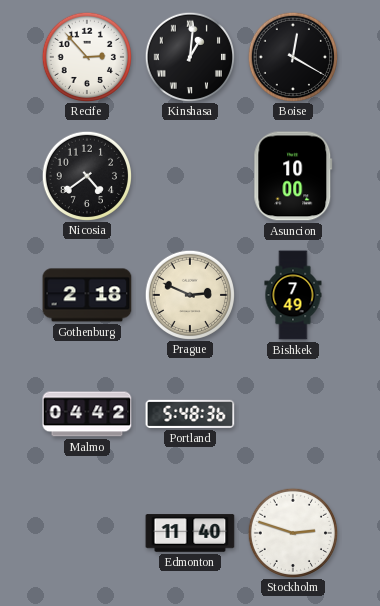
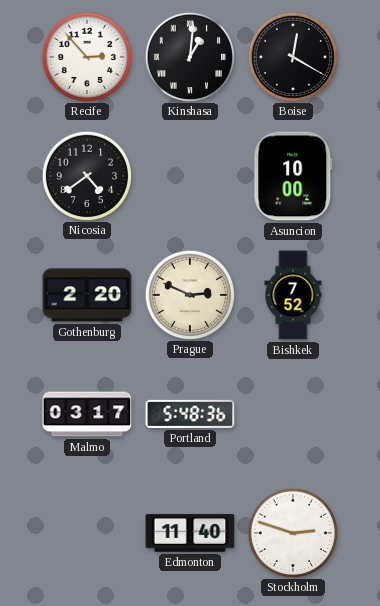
Gothenburg: 2:18 -> 2:20 (87, 295)
Bishkek: 7:49 -> 7:52 (293, 295)
Malmo: 04:42 -> 03:17 (87, 414)
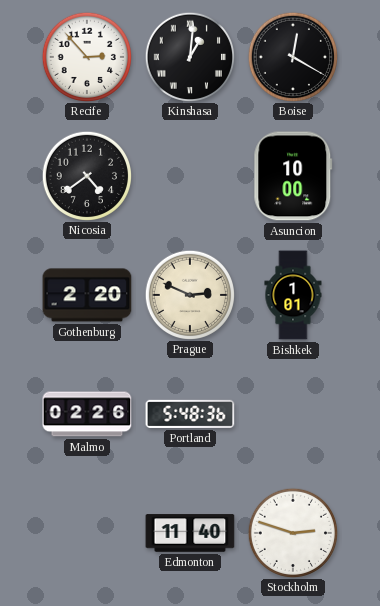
Bishkek: 7:52 -> 1:01 (293, 295)
Malmo: 03:17 -> 02:26 (87, 414)
